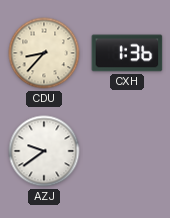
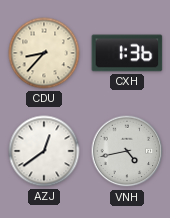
AZJ: 9:39 -> 12:39 (44, 151)
VNH: none -> 4:43 (127, 151)
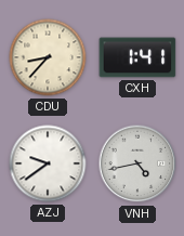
CXH: 1:36 -> 1:41 (137, 57)
AZJ: 12:39 -> 9:39 (48, 163)
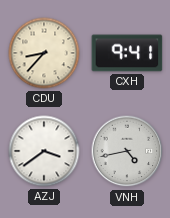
CXH: 1:41 -> 9:41 (127, 53)
AZJ: 9:39 -> 3:39 (44, 151)
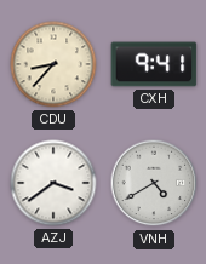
VNH: 4:43 -> 4:40 (154, 183)
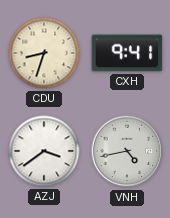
CDU: 8:37 -> 8:33 (44, 53)
VNH: 4:40 -> 4:43 (127, 151)
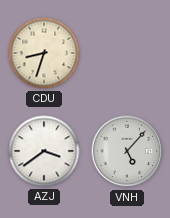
CXH: 9:41 -> none (127, 53)
VNH: 4:43 -> 5:07 (127, 151)
